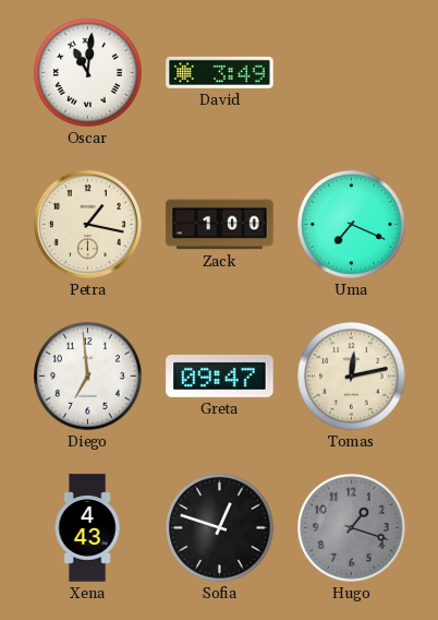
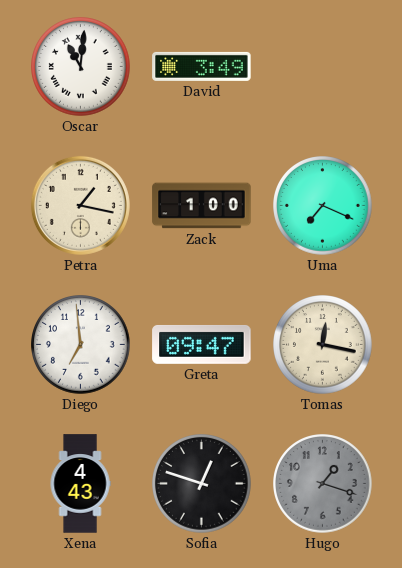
Tomas: 12:13 -> 12:17 (323, 345)
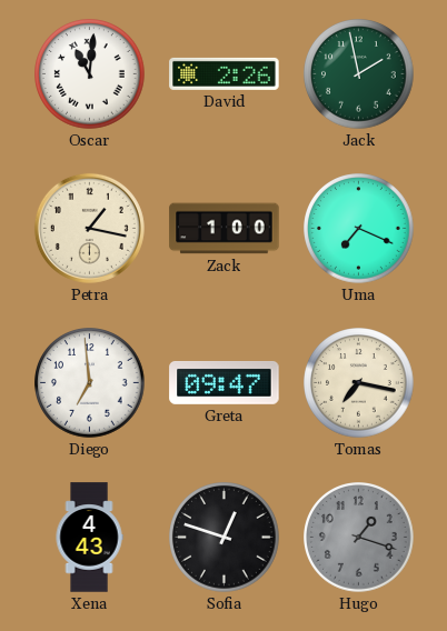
David: 3:49 -> 2:26 (225, 73)
Jack: none -> 1:58 (359, 74)
Tomas: 12:17 -> 7:17 (359, 383)
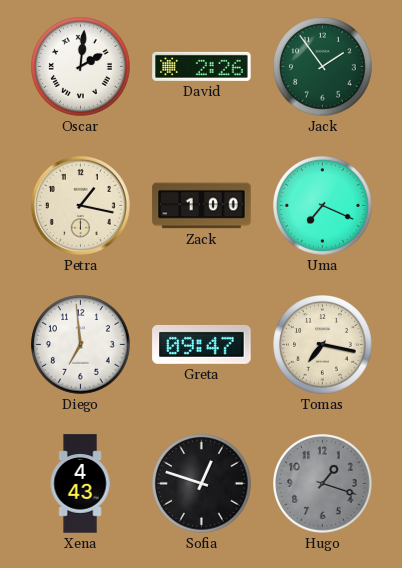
Oscar: 11:01 -> 2:01 (81, 67)
Jack: 1:58 -> 1:54 (323, 67)
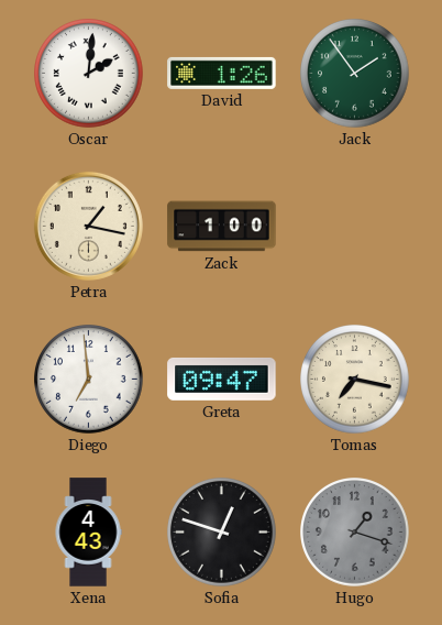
David: 2:26 -> 1:26 (222, 73)
Uma: 7:19 -> none (323, 206)
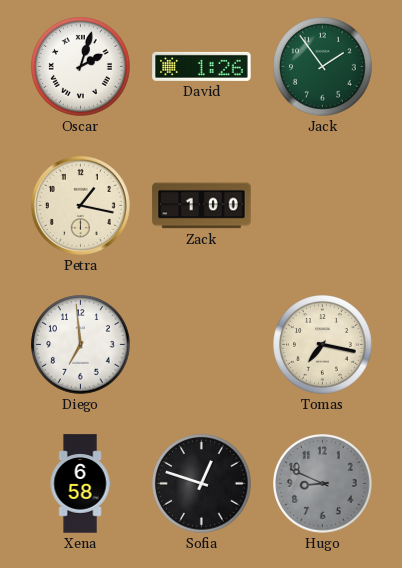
Oscar: 2:01 -> 2:03 (81, 67)
Greta: 09:47 -> none (222, 379)
Xena: 4:43 -> 6:58 (80, 484)
Hugo: 1:18 -> 8:49 (323, 484)
